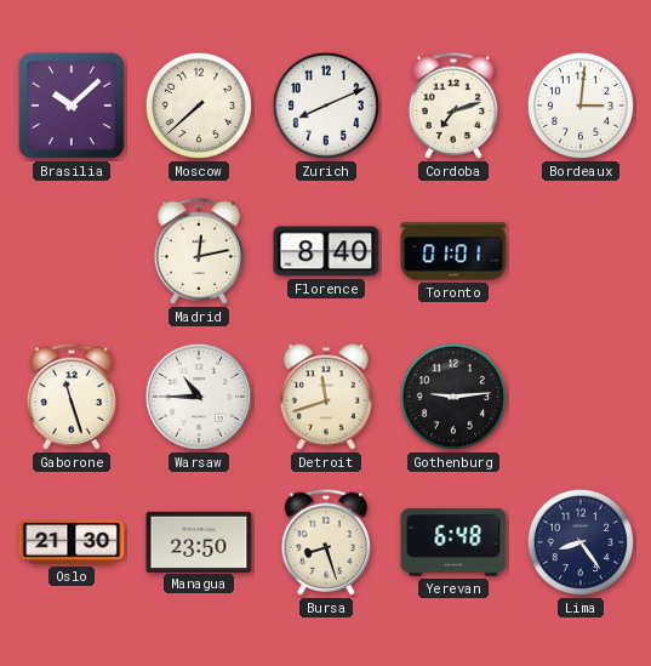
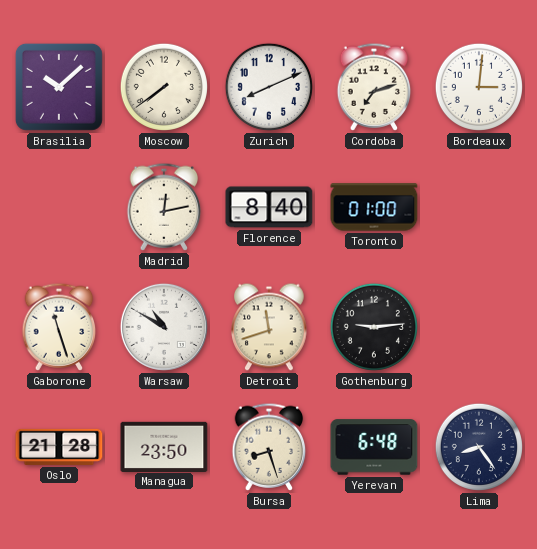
Moscow: 7:38 -> 7:39 (164, 87)
Toronto: 01:01 -> 01:00 (374, 207)
Warsaw: 10:45 -> 10:50 (164, 327)
Oslo: 21:30 -> 21:28 (59, 447)
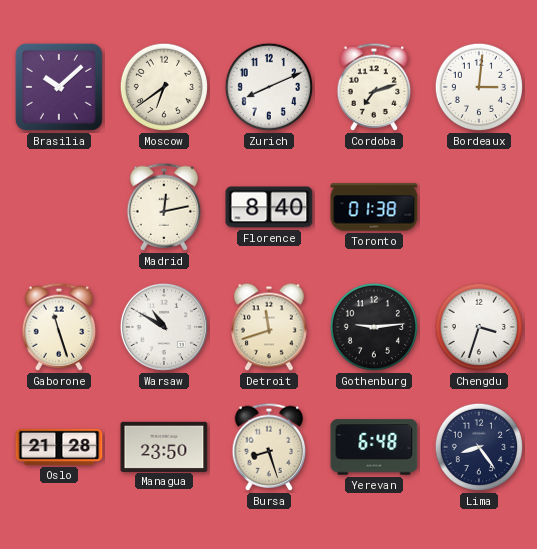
Moscow: 7:39 -> 6:39 (164, 87)
Toronto: 01:00 -> 01:38 (374, 207)
Chengdu: none -> 3:33 (479, 327)
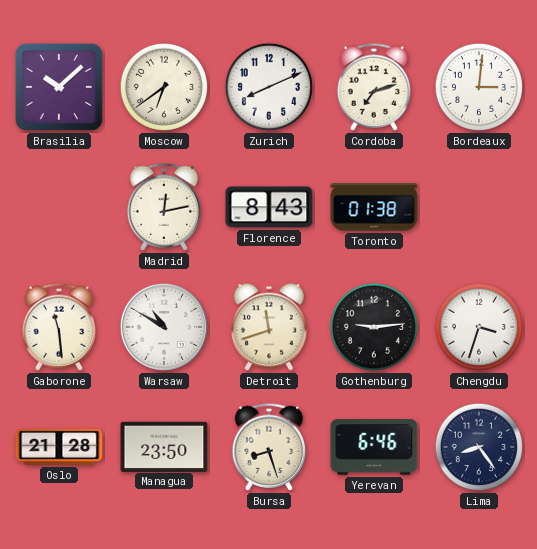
Florence: 8:40 -> 8:43 (269, 207)
Gaborone: 11:27 -> 11:29 (59, 327)
Yerevan: 6:48 -> 6:46 (374, 447)
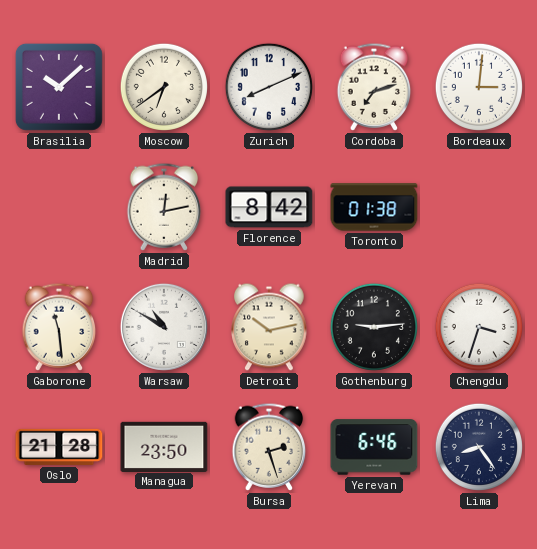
Florence: 8:43 -> 8:42 (269, 207)
Detroit: 11:42 -> 10:13 (269, 327)
Bursa: 8:27 -> 2:27 (269, 447)
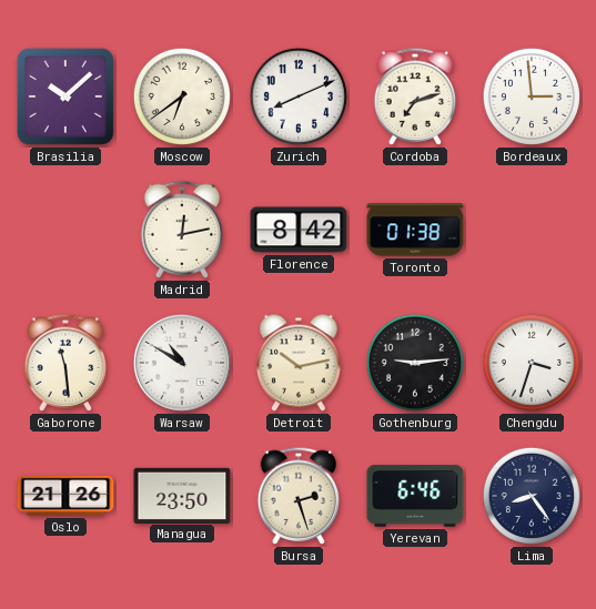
Bordeaux: 3:01 -> 2:59 (532, 97)
Oslo: 21:28 -> 21:26 (65, 496)
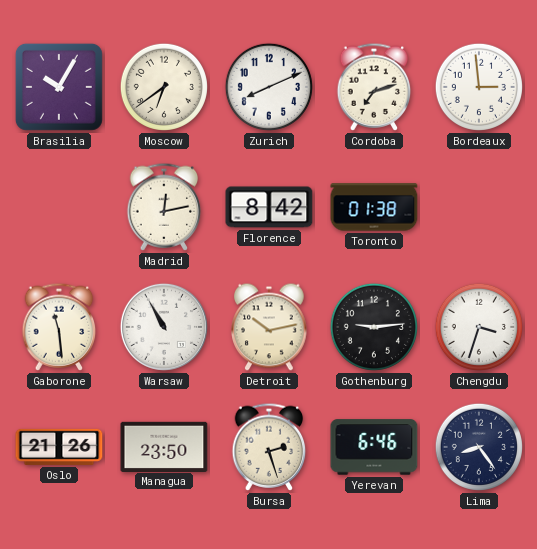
Brasilia: 10:08 -> 10:05 (59, 87)
Warsaw: 10:50 -> 10:55 (164, 327)
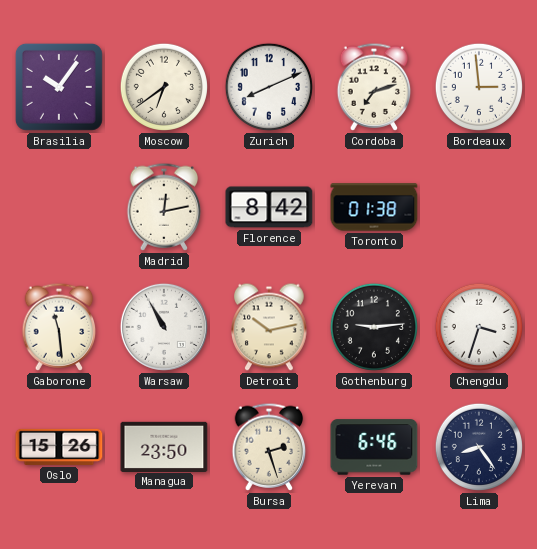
Brasilia: 10:05 -> 10:06 (59, 87)
Oslo: 21:26 -> 15:26 (59, 447)
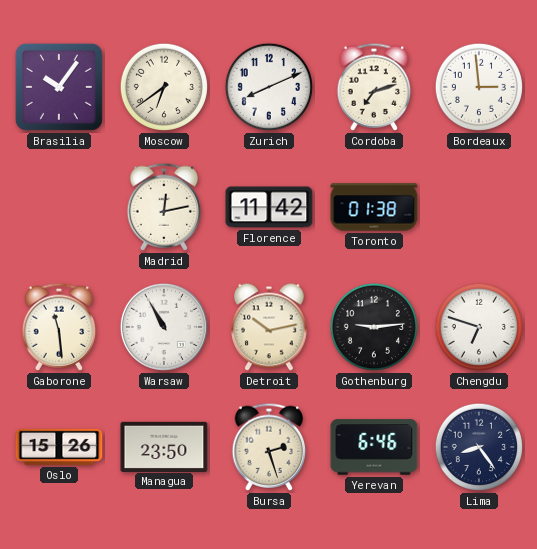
Florence: 8:42 -> 11:42 (269, 207)
Chengdu: 3:33 -> 6:48 (479, 327)
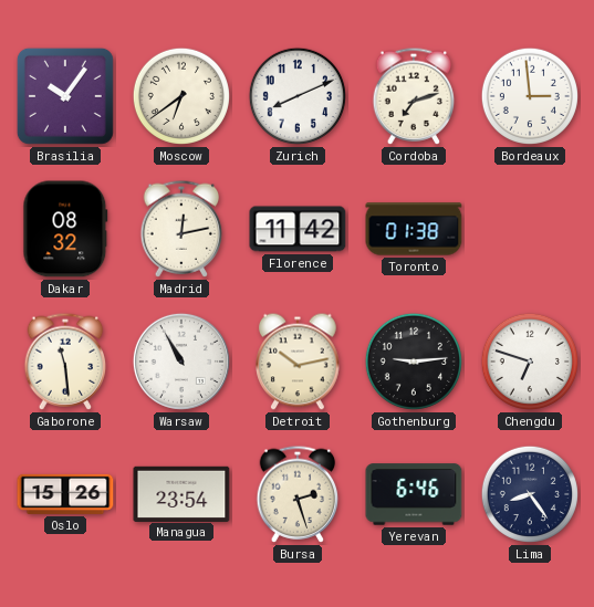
Dakar: none -> 08:32 (65, 229)
Managua: 23:50 -> 23:54 (181, 493)
